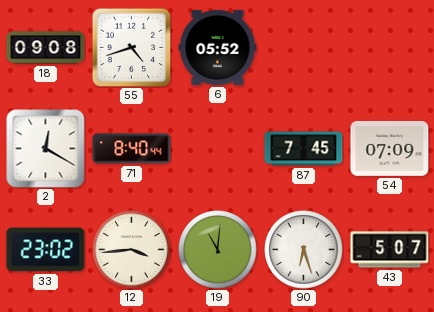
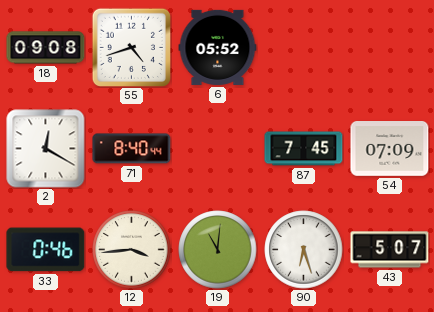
33: 23:02 -> 0:46 (46, 250)
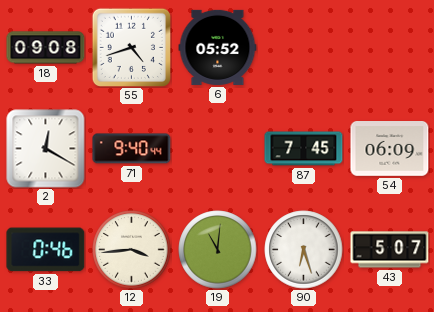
71: 8:40 -> 9:40 (132, 149)
54: 07:09 -> 06:09 (390, 149)
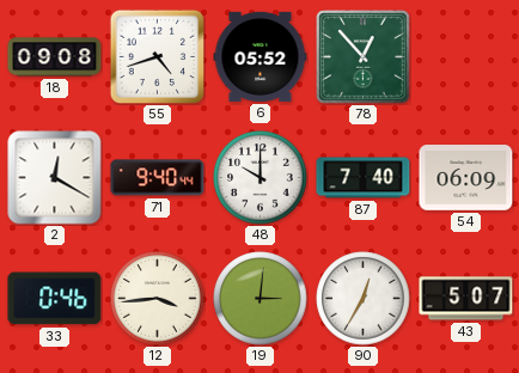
78: none -> 12:53 (364, 57)
48: none -> 10:00 (261, 178)
87: 7:45 -> 7:40 (364, 178)
19: 11:01 -> 3:01 (261, 299)
90: 6:27 -> 12:35 (364, 299)
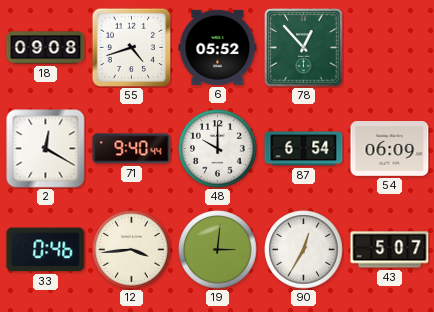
87: 7:40 -> 6:54 (304, 149)
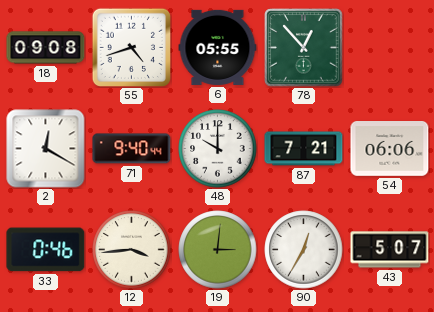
6: 05:52 -> 05:55 (218, 47)
87: 6:54 -> 7:21 (304, 149)
54: 06:09 -> 06:06 (390, 149)
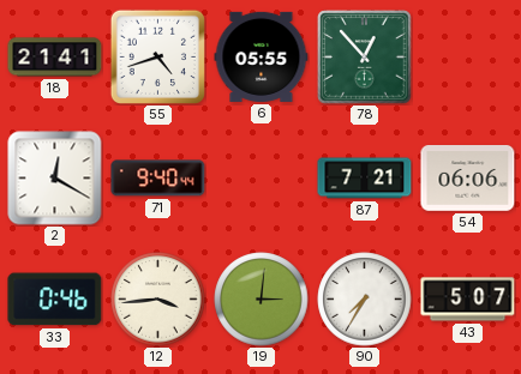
18: 09:08 -> 21:41 (55, 58)
48: 10:00 -> none (218, 149)
90: 12:35 -> 7:35 (365, 300)
